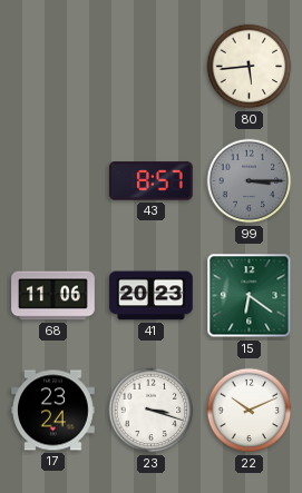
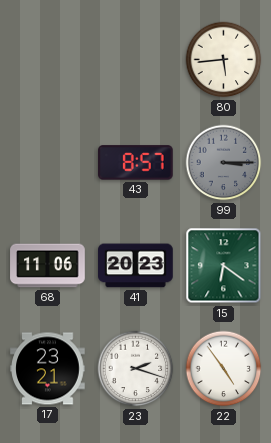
17: 23:24 -> 23:21 (48, 369)
23: 3:18 -> 2:18 (136, 369)
22: 10:11 -> 4:54 (224, 369)
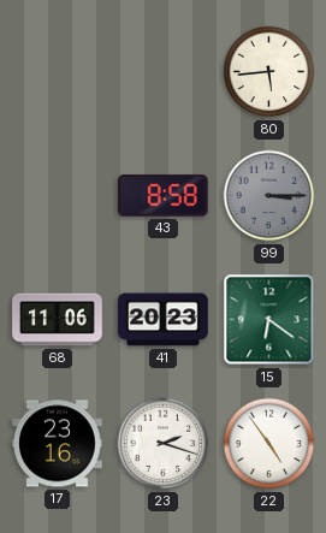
43: 8:57 -> 8:58 (164, 196)
17: 23:21 -> 23:16 (58, 444)
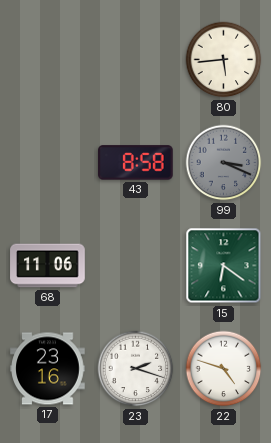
99: 3:15 -> 3:19 (224, 163)
41: 20:23 -> none (164, 320)
22: 4:54 -> 4:48 (224, 369)
